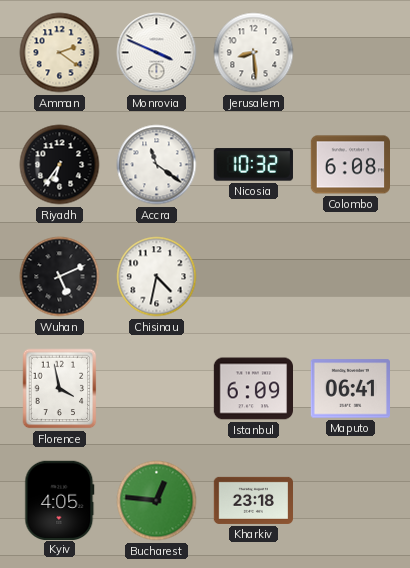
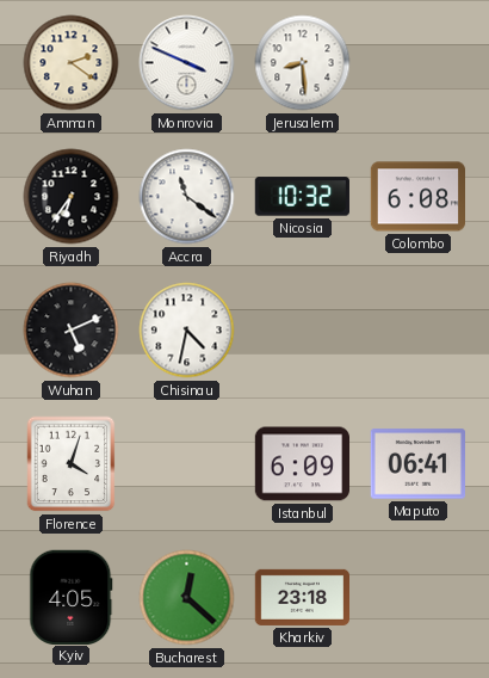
Florence: 3:58 -> 4:03 (72, 464)
Bucharest: 12:46 -> 12:22 (187, 598)
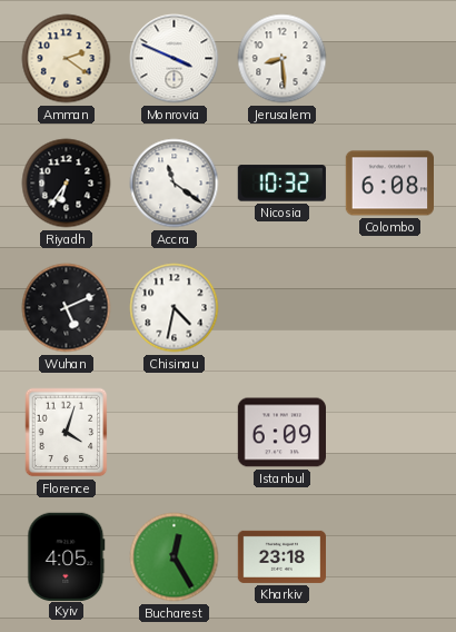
Maputo: 06:41 -> none (417, 464)
Bucharest: 12:22 -> 12:25 (175, 557)
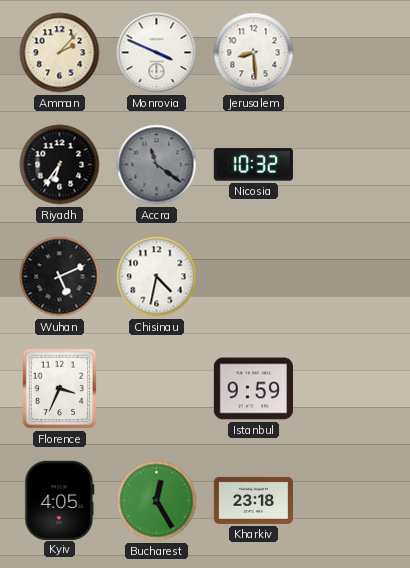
Amman: 2:21 -> 2:07 (60, 53)
Accra dial: white -> grey (157, 165)
Colombo: 6:08 -> none (389, 184)
Florence: 4:03 -> 3:34 (60, 389)
Istanbul: 6:09 -> 9:59 (253, 389)
